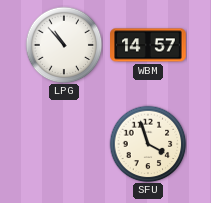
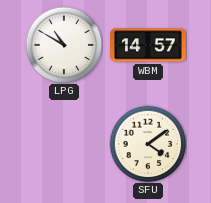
LPG: 10:53 -> 10:50 (64, 45)
SFU: 3:57 -> 4:09 (148, 144)
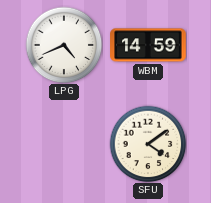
LPG: 10:50 -> 4:41 (64, 45)
WBM: 14:57 -> 14:59 (148, 45)
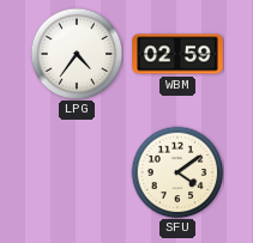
LPG: 4:41 -> 4:36 (77, 54)
WBM: 14:59 -> 02:59 (177, 54)
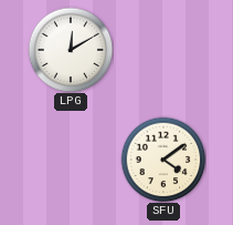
LPG: 4:36 -> 12:10 (71, 50)
WBM: 02:59 -> none (177, 54)
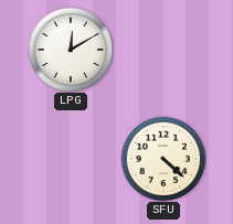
SFU: 4:09 -> 4:22 (163, 159)
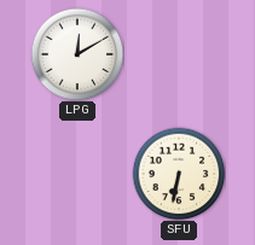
SFU: 4:22 -> 6:32 (179, 174)
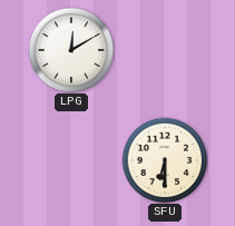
SFU: 6:32 -> 6:30 (165, 160)
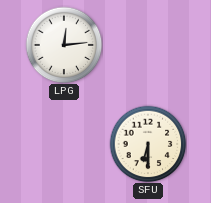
LPG: 12:10 -> 12:14 (64, 45)
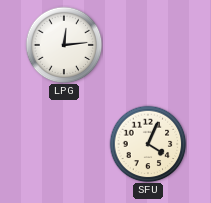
SFU: 6:30 -> 4:04 (148, 144)
